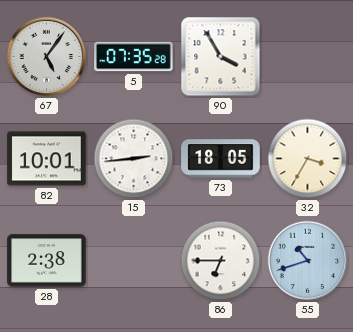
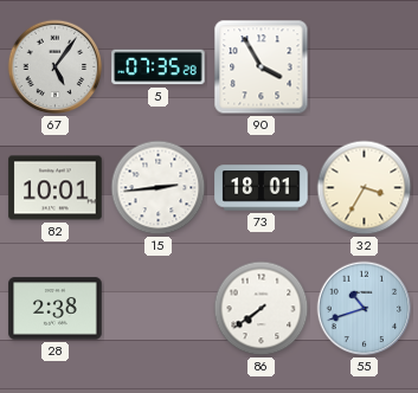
73: 18:05 -> 18:01 (262, 188)
86: 6:45 -> 7:39 (262, 309)
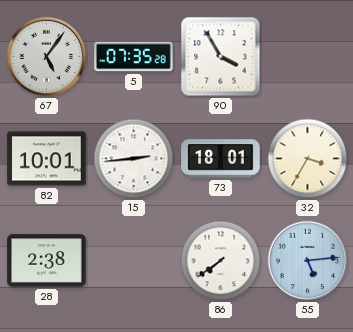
55: 10:42 -> 5:14 (308, 261)
